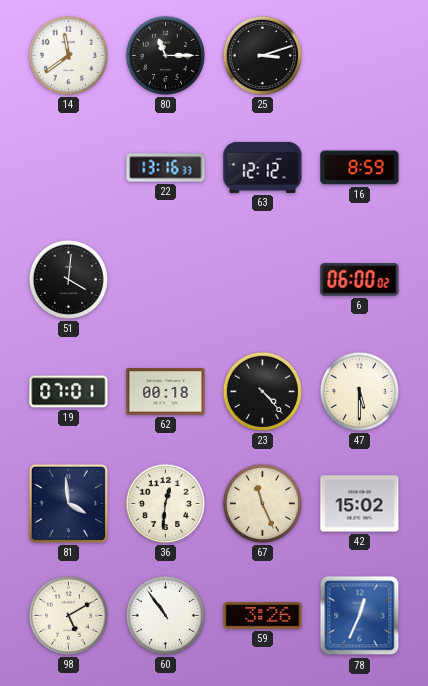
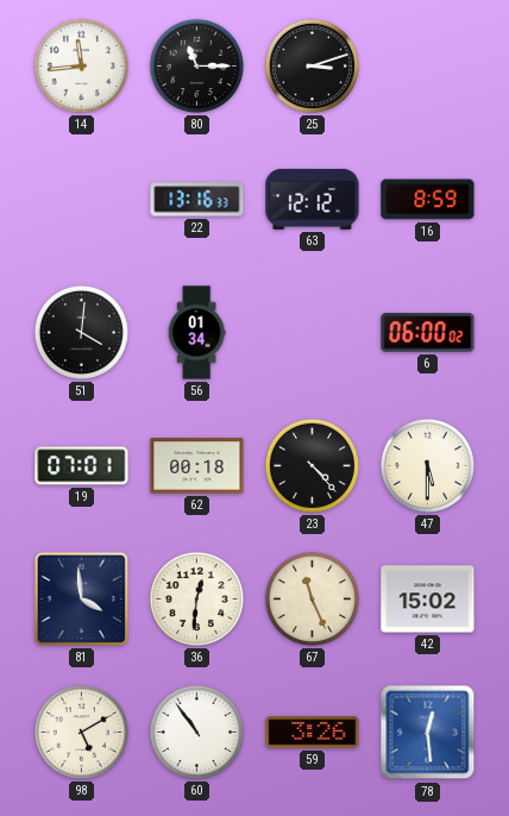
14: 11:39 -> 11:44 (81, 65)
56: none -> 01:34 (196, 333)
78: 12:34 -> 12:29 (428, 733)
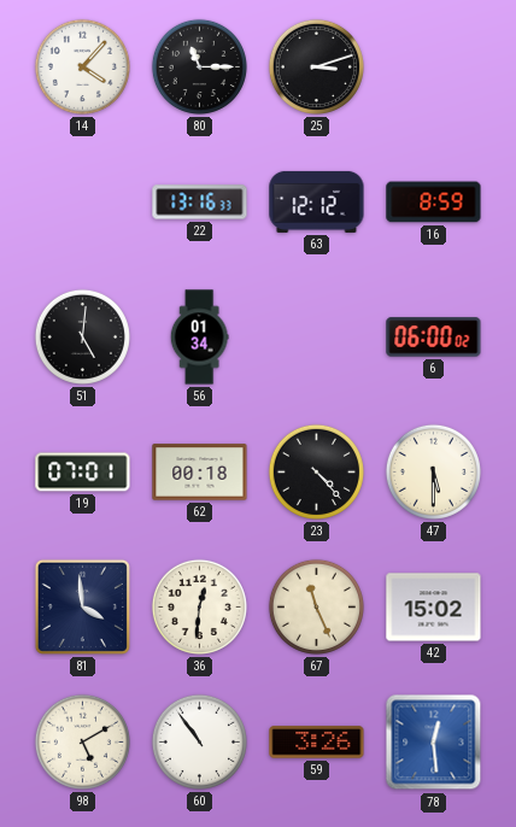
14: 11:44 -> 4:07 (82, 66)
51: 4:01 -> 5:01 (82, 336)
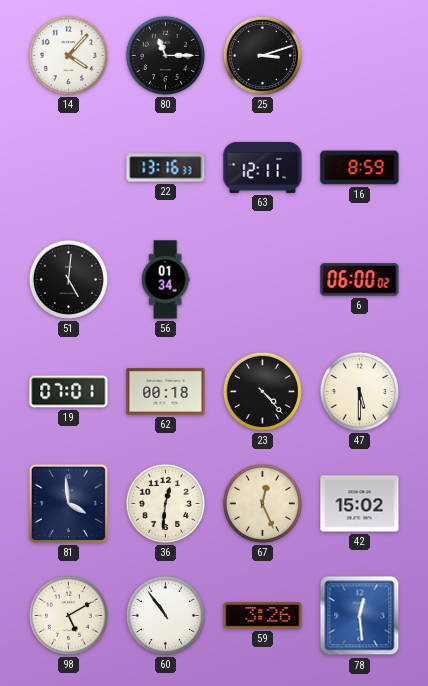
63: 12:12 -> 12:11 (263, 167)
67: 11:26 -> 12:26 (262, 503)
